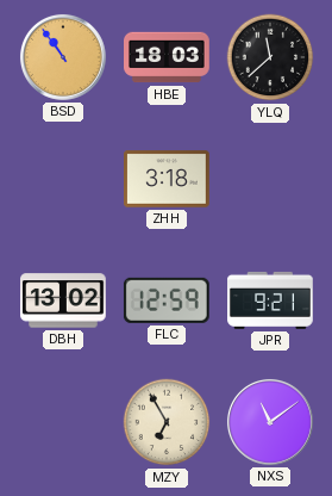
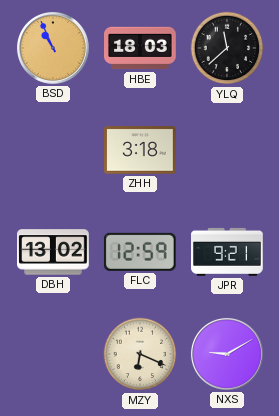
BSD: 10:54 -> 10:56 (53, 48)
MZY: 6:55 -> 6:19 (140, 354)
NXS: 11:09 -> 9:10 (227, 354)
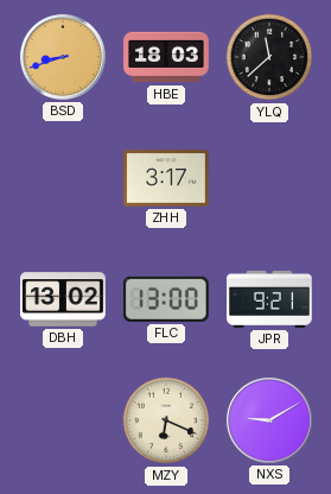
BSD: 10:56 -> 8:42 (63, 57)
ZHH: 3:18 -> 3:17 (167, 178)
FLC: 12:59 -> 13:00 (166, 299)
